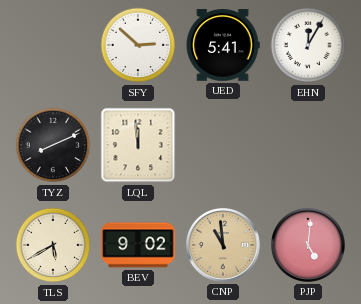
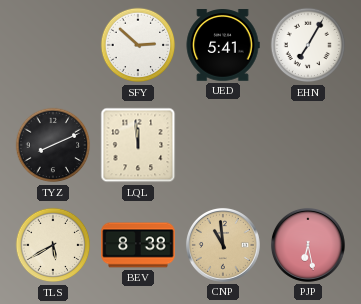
EHN: 12:05 -> 7:05 (308, 45)
BEV: 9:02 -> 8:38 (138, 245)
PJP: 5:01 -> 6:28 (308, 245)
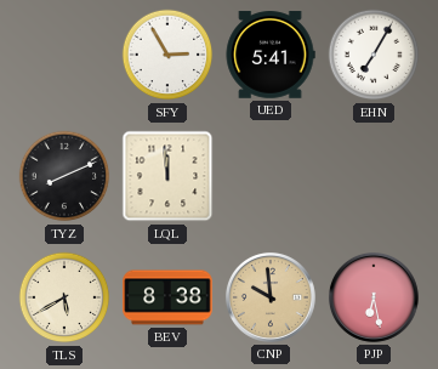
SFY: 2:52 -> 2:55 (167, 55)
CNP: 10:59 -> 9:59 (271, 297)
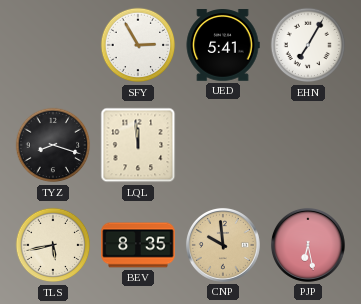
TYZ: 8:11 -> 8:18 (53, 145)
TLS: 5:40 -> 5:43 (53, 245)
BEV: 8:38 -> 8:35 (138, 245)
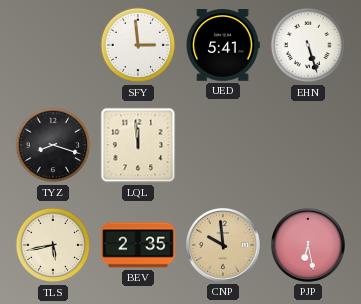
SFY: 2:55 -> 2:59 (138, 45)
EHN: 7:05 -> 5:27 (308, 45)
BEV: 8:35 -> 2:35 (138, 245)
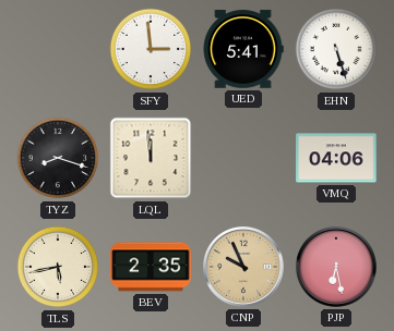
VMQ: none -> 04:06 (336, 158)
CNP: 9:59 -> 9:56 (243, 267)
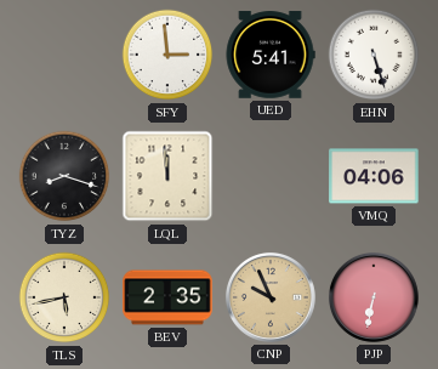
PJP: 6:28 -> 6:32 (374, 297)
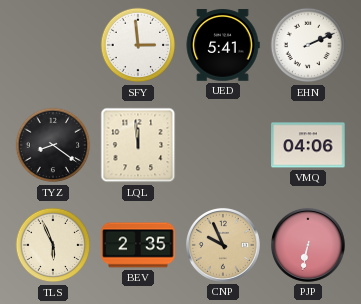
EHN: 5:27 -> 2:11 (308, 45)
TYZ: 8:18 -> 8:21 (53, 145)
TLS: 5:43 -> 5:56 (53, 245)
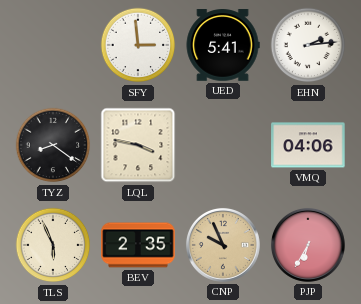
EHN: 2:11 -> 2:14 (308, 45)
LQL: 11:59 -> 3:47 (138, 145)
PJP: 6:32 -> 6:35 (308, 245)
